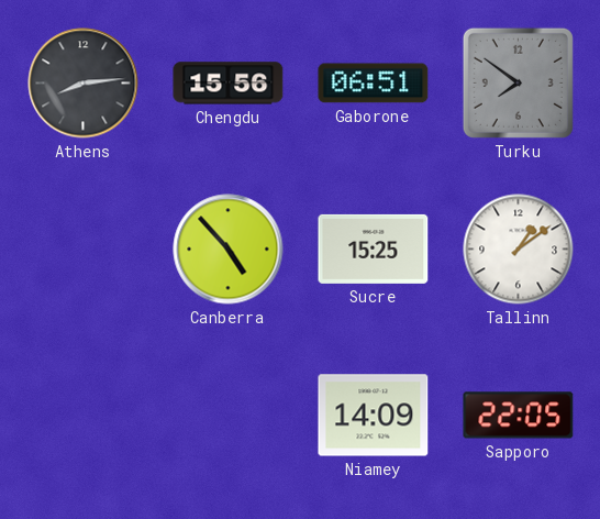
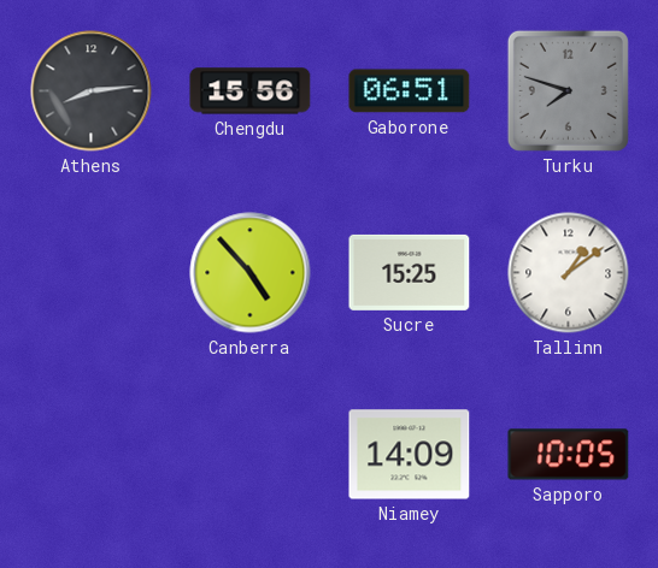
Turku: 7:51 -> 7:48 (568, 90)
Sapporo: 22:05 -> 10:05 (569, 455)
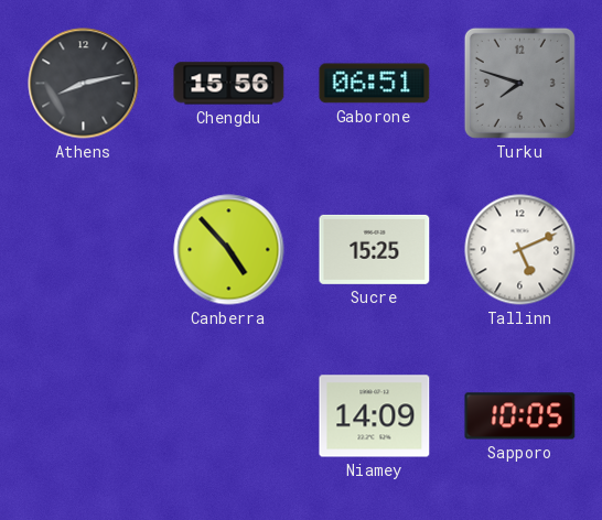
Athens: 8:14 -> 8:13 (84, 84)
Tallinn: 1:09 -> 5:11 (520, 250)
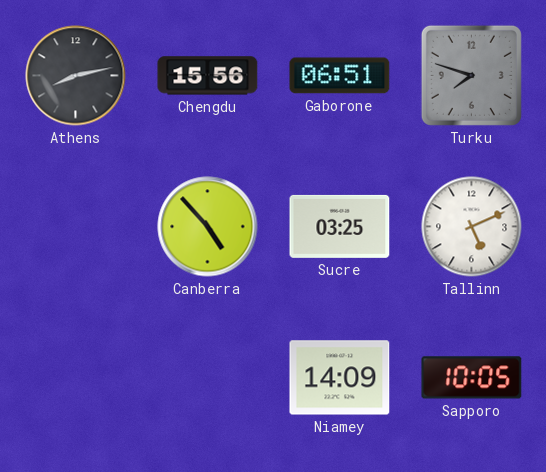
Sucre: 15:25 -> 03:25 (340, 226)
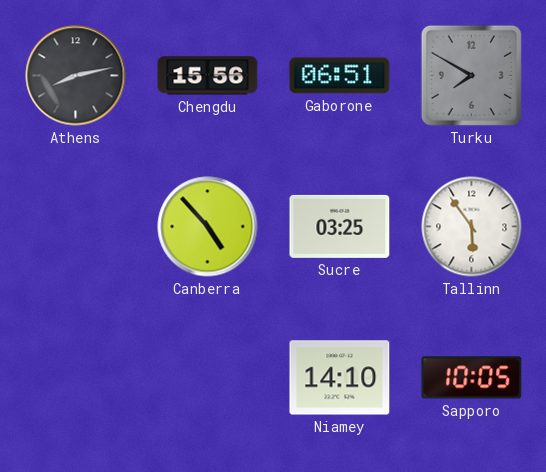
Turku: 7:48 -> 7:50 (471, 75)
Tallinn: 5:11 -> 5:54 (472, 227)
Niamey: 14:09 -> 14:10 (340, 378)
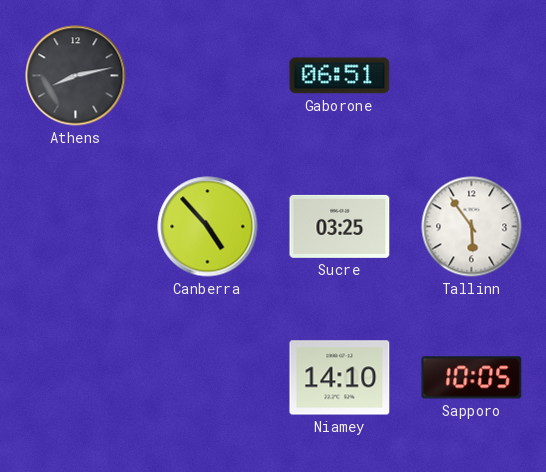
Chengdu: 15:56 -> none (208, 76)
Turku: 7:50 -> none (471, 75)
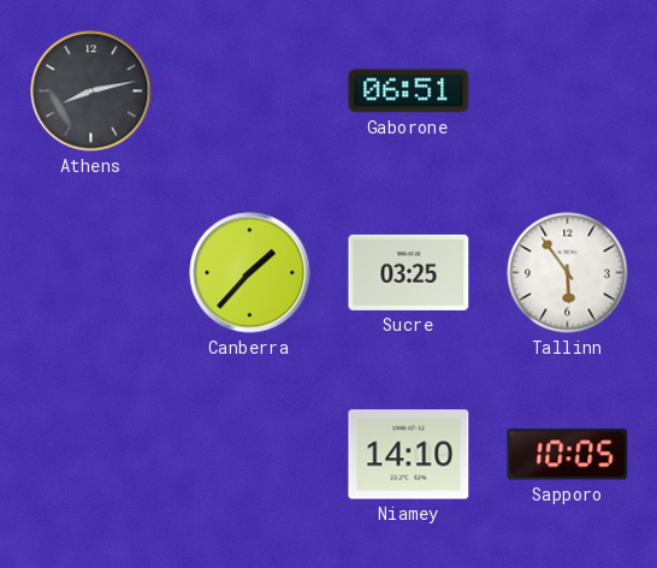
Canberra: 4:53 -> 1:37 (250, 273)
